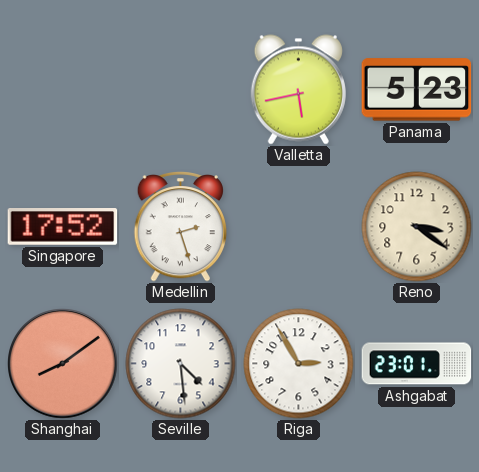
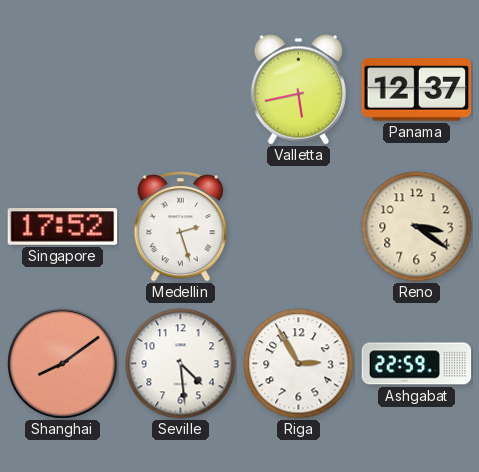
Panama: 5:23 -> 12:37 (417, 90)
Ashgabat: 23:01 -> 22:59 (417, 364)
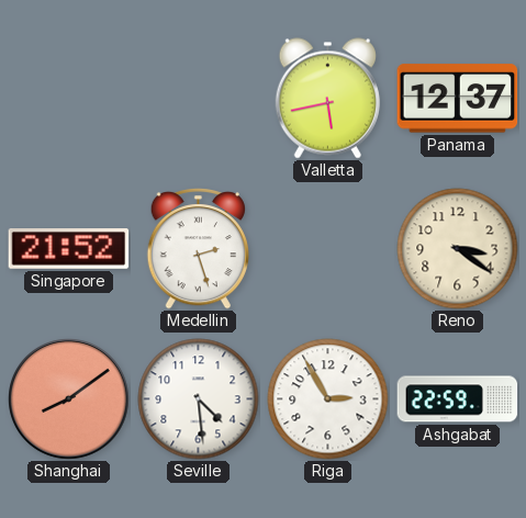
Singapore: 17:52 -> 21:52 (69, 249)
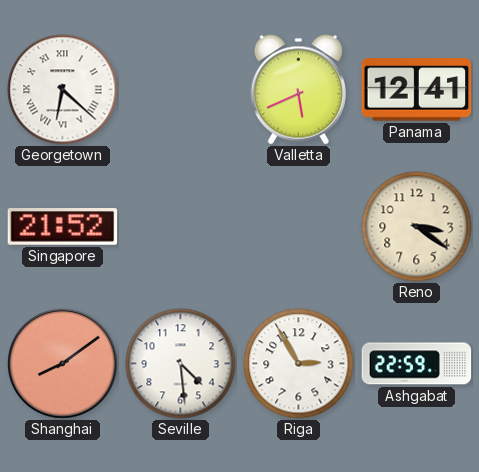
Georgetown: none -> 6:22 (63, 90)
Valletta: 5:43 -> 5:41 (298, 90)
Panama: 12:37 -> 12:41 (417, 90)
Medellin: 2:27 -> none (198, 249)
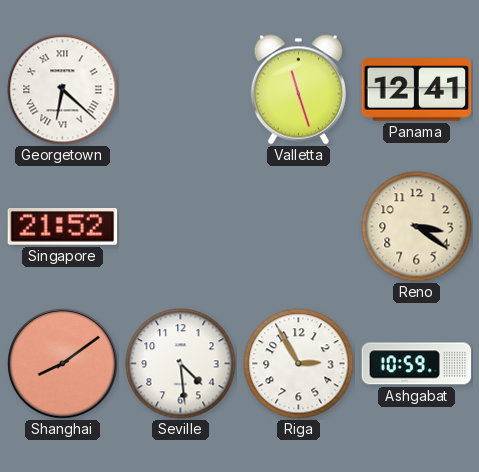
Valletta: 5:41 -> 11:27 (298, 90)
Ashgabat: 22:59 -> 10:59 (417, 364)
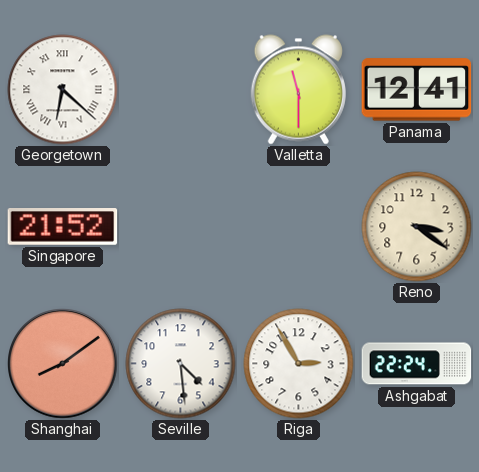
Valletta: 11:27 -> 11:30 (298, 90)
Ashgabat: 10:59 -> 22:24 (417, 364)
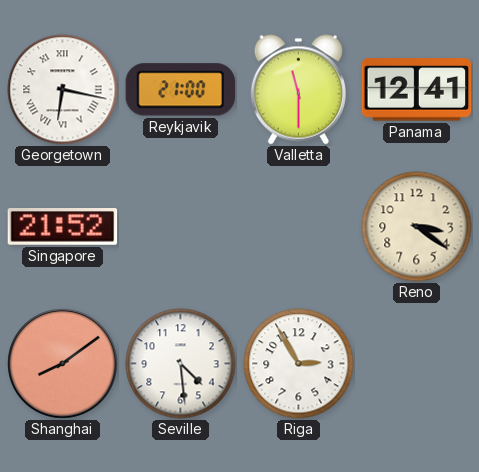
Georgetown: 6:22 -> 6:17 (63, 90)
Reykjavik: none -> 21:00 (181, 90)
Ashgabat: 22:24 -> none (417, 364)
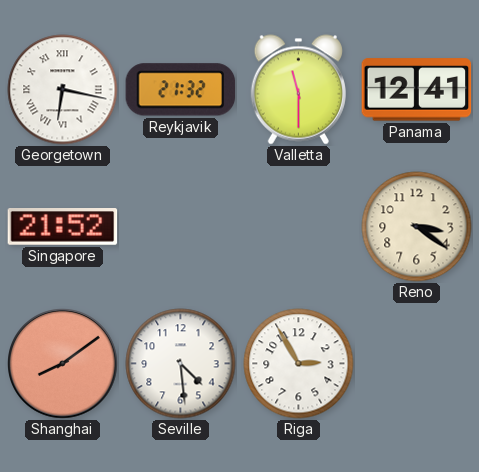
Reykjavik: 21:00 -> 21:32 (181, 90)
